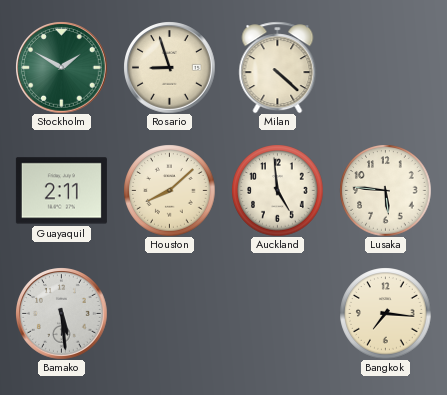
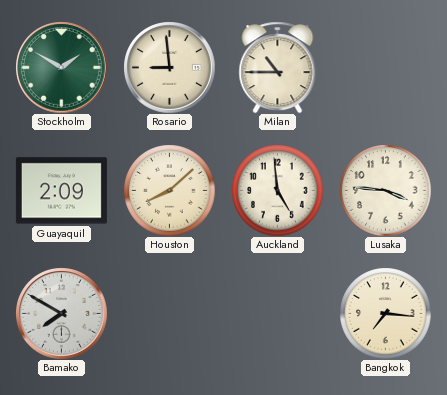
Rosario: 8:57 -> 8:59 (169, 67)
Milan: 4:22 -> 10:45 (278, 67)
Guayaquil: 2:11 -> 2:09 (61, 191)
Lusaka: 5:46 -> 3:46 (385, 190)
Bamako: 5:29 -> 7:50 (61, 313)
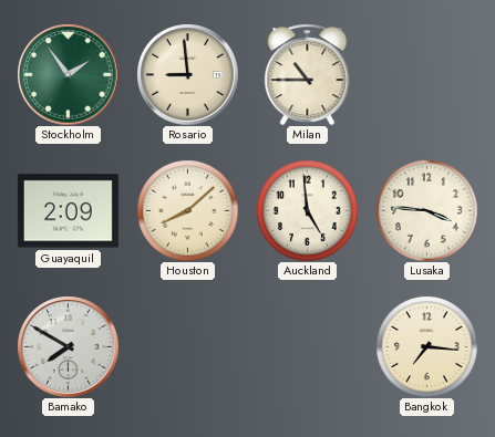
Stockholm: 1:50 -> 1:54 (68, 74)
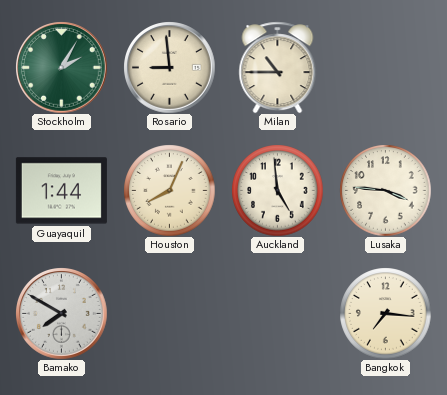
Stockholm: 1:54 -> 2:05 (61, 67)
Guayaquil: 2:09 -> 1:44 (61, 191)
Houston: 8:08 -> 8:04 (169, 190)
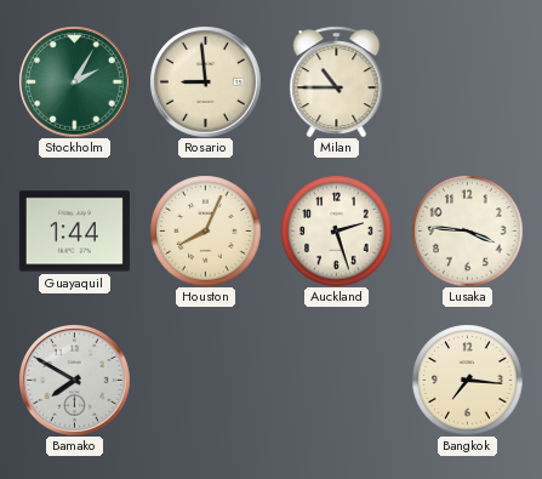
Auckland: 4:59 -> 2:27 (336, 230)
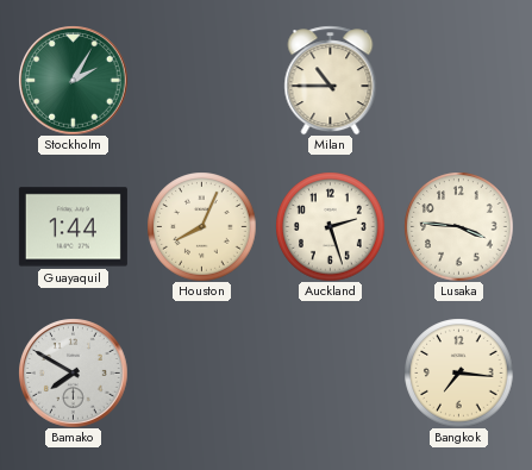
Rosario: 8:59 -> none (205, 81)
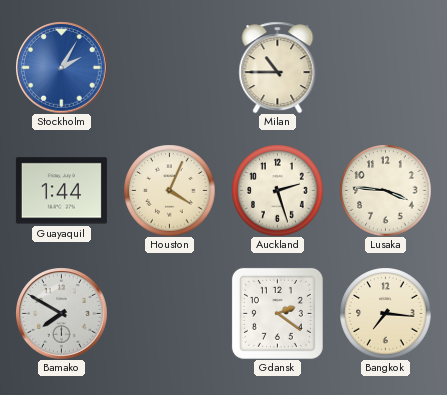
Stockholm dial: green -> blue (61, 67)
Houston: 8:04 -> 4:04 (169, 190)
Gdansk: none -> 2:21 (277, 313)
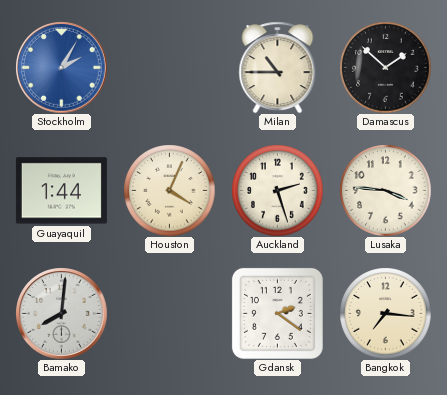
Damascus: none -> 1:52 (385, 67)
Bamako: 7:50 -> 8:01 (61, 313)
